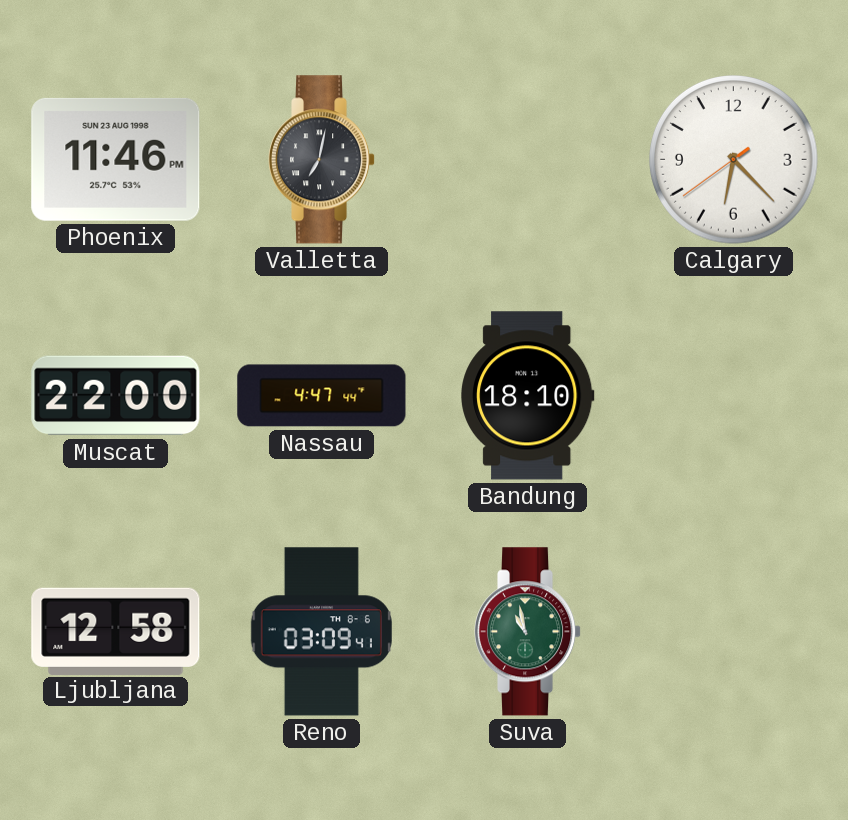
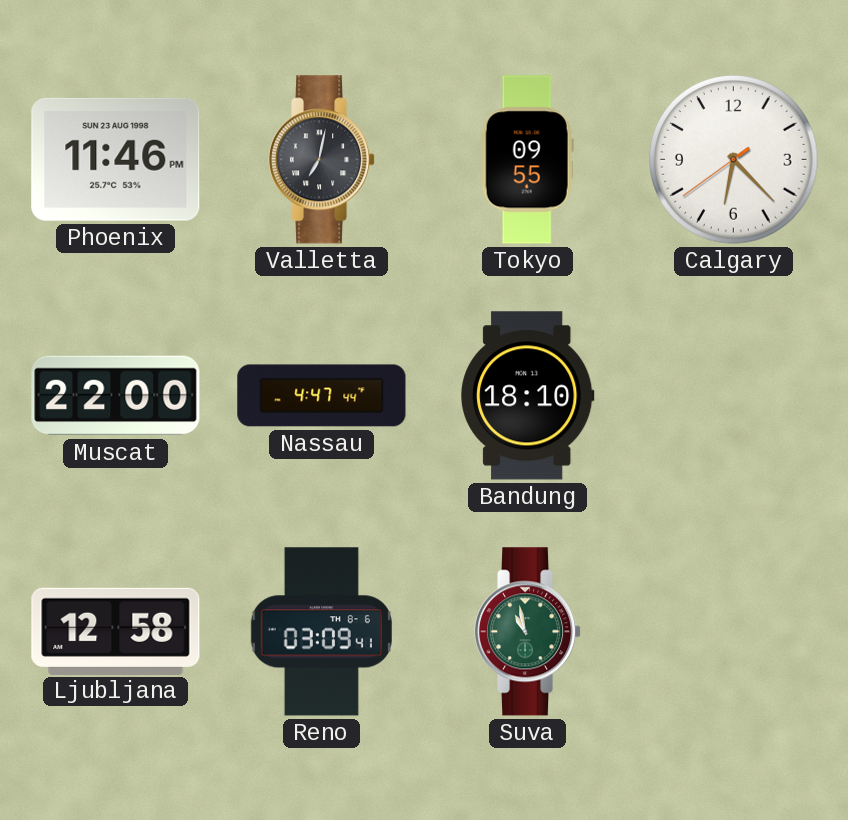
Tokyo: none -> 09:55 (527, 160)
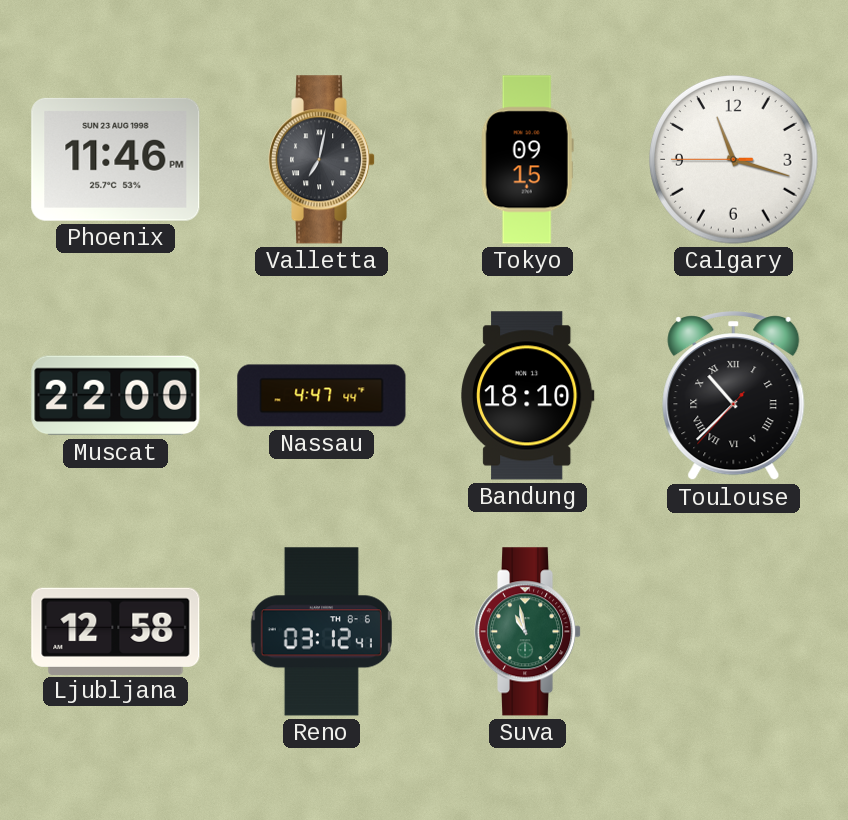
Tokyo: 09:55 -> 09:15 (527, 160)
Calgary: 6:22 -> 11:17 (734, 160)
Toulouse: none -> 10:37 (734, 396)
Reno: 03:09 -> 03:12 (321, 632)
